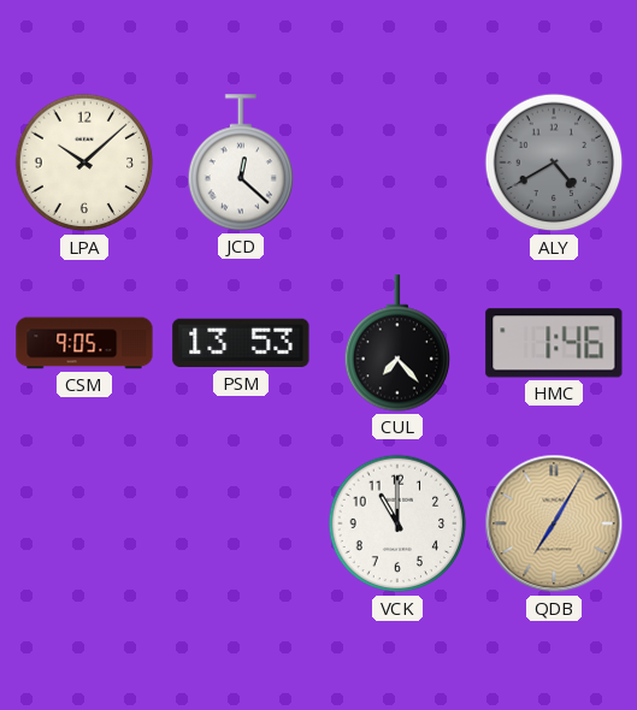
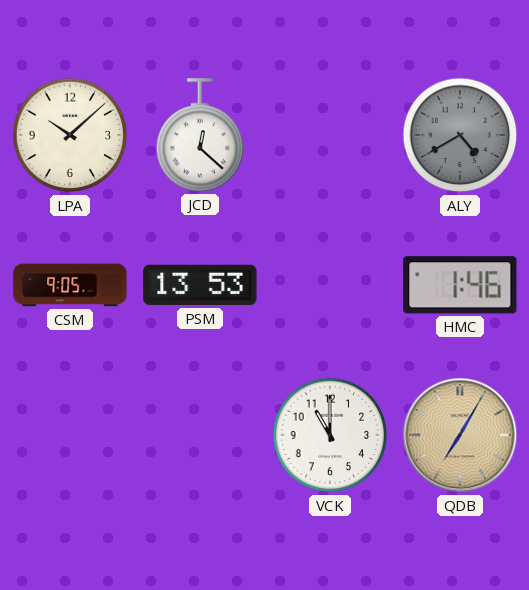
CUL: 7:23 -> none (397, 343)
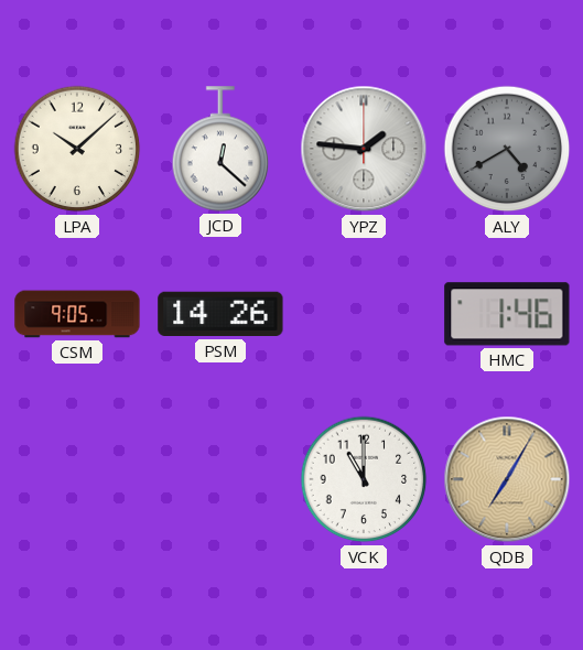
YPZ: none -> 1:46 (364, 149)
PSM: 13:53 -> 14:26 (220, 314)
